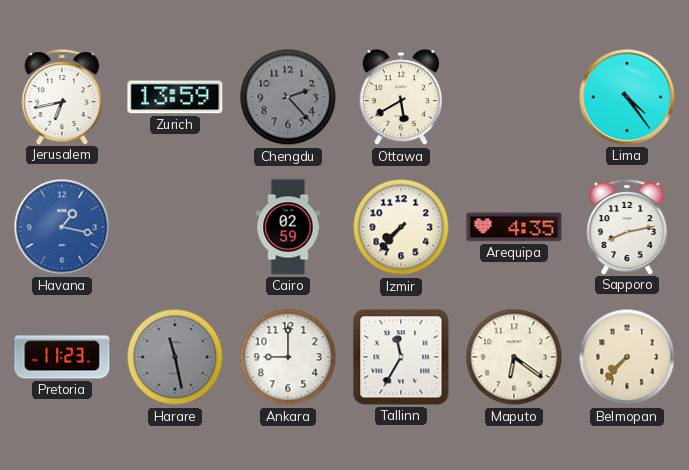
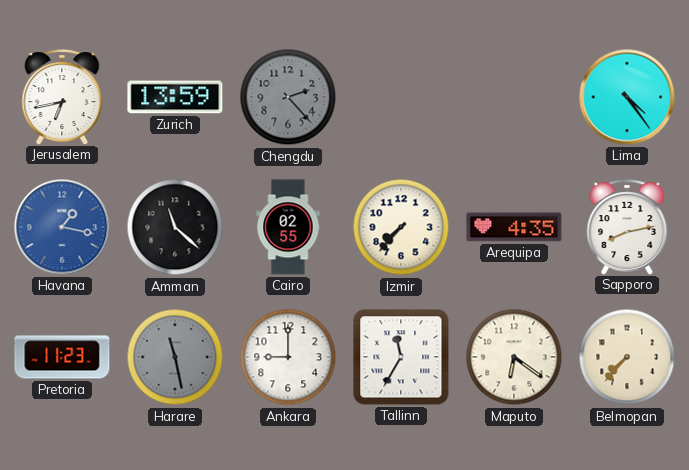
Ottawa: 5:40 -> none (400, 97)
Amman: none -> 11:22 (175, 227)
Cairo: 02:59 -> 02:55 (288, 227)
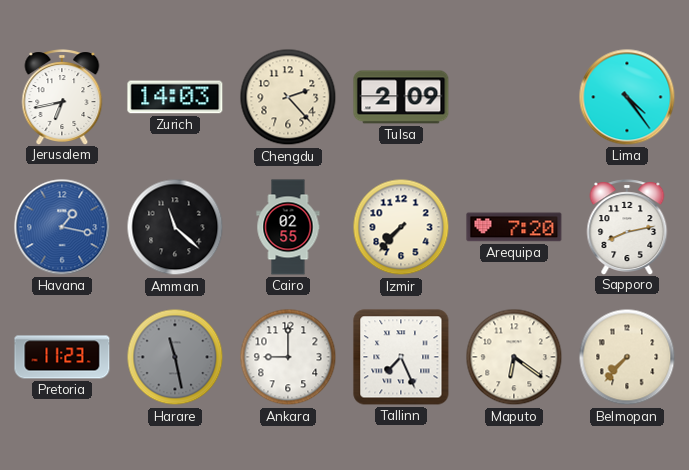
Zurich: 13:59 -> 14:03 (175, 97)
Chengdu dial: grey -> cream (288, 97)
Tulsa: none -> 2:09 (401, 97)
Arequipa: 4:35 -> 7:20 (514, 227)
Tallinn: 11:35 -> 7:26 (401, 357)
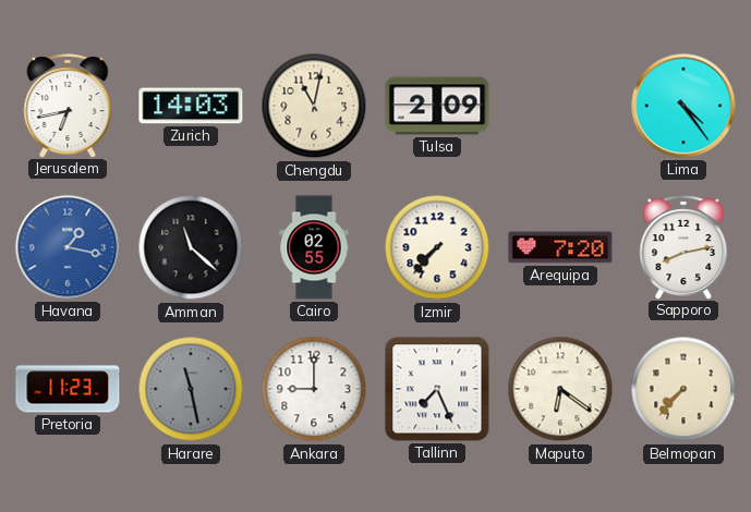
Chengdu: 2:23 -> 11:02 (314, 106)
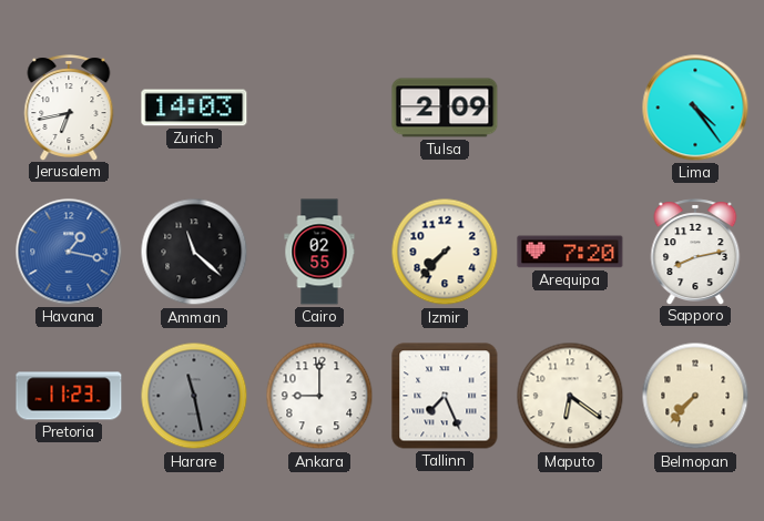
Chengdu: 11:02 -> none (314, 106)
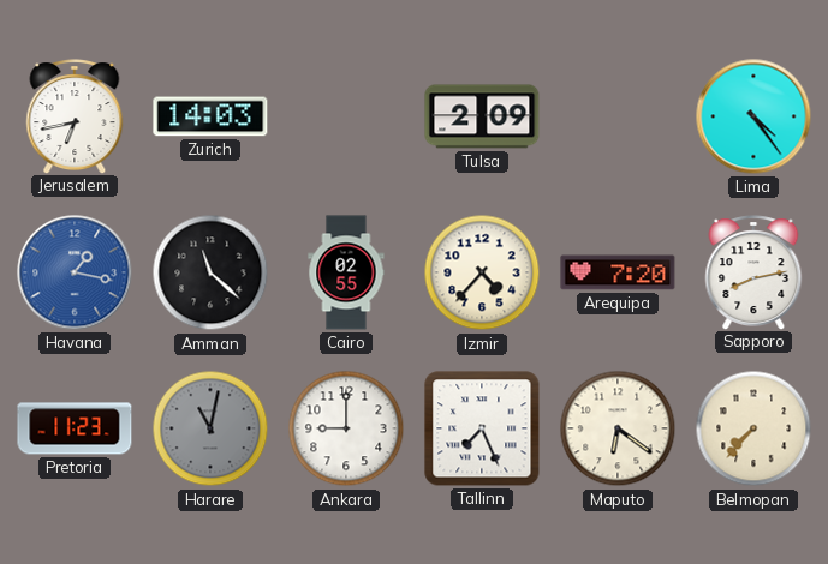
Izmir: 7:37 -> 4:37 (482, 272)
Harare: 11:28 -> 11:02 (210, 428)
